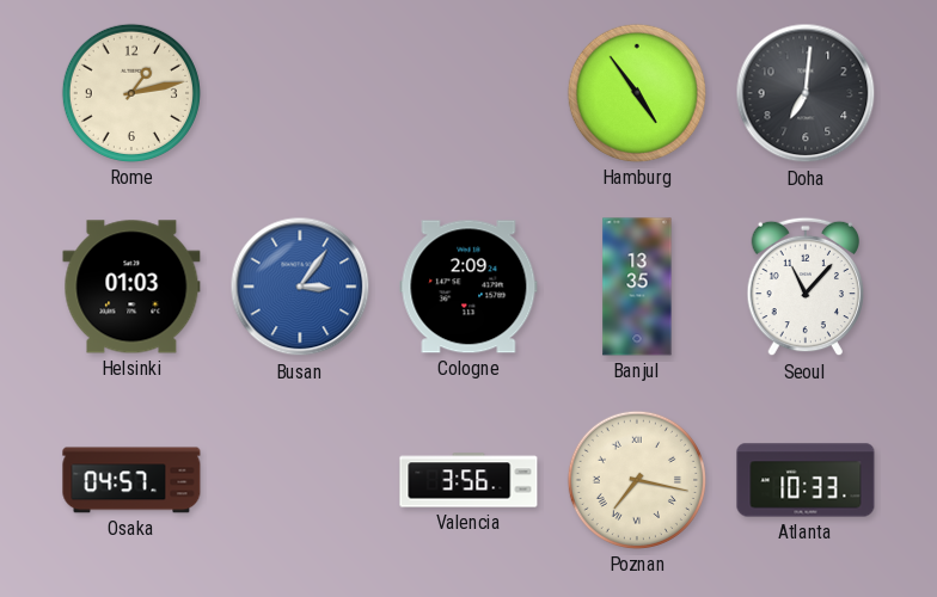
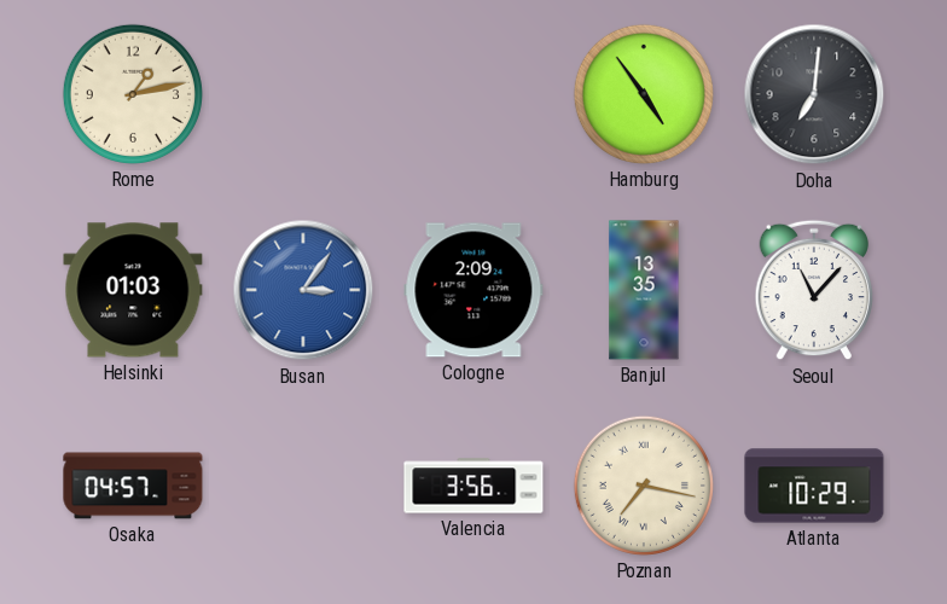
Atlanta: 10:33 -> 10:29 (814, 486)
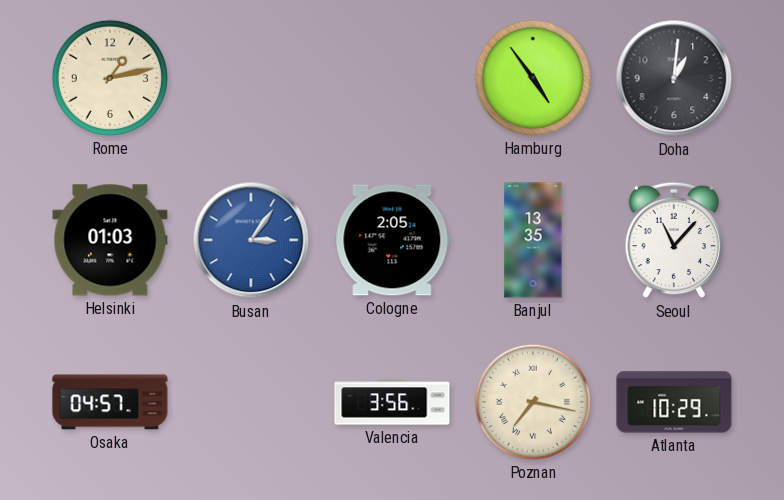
Doha: 7:01 -> 1:01 (674, 78)
Cologne: 2:09 -> 2:05 (392, 240)
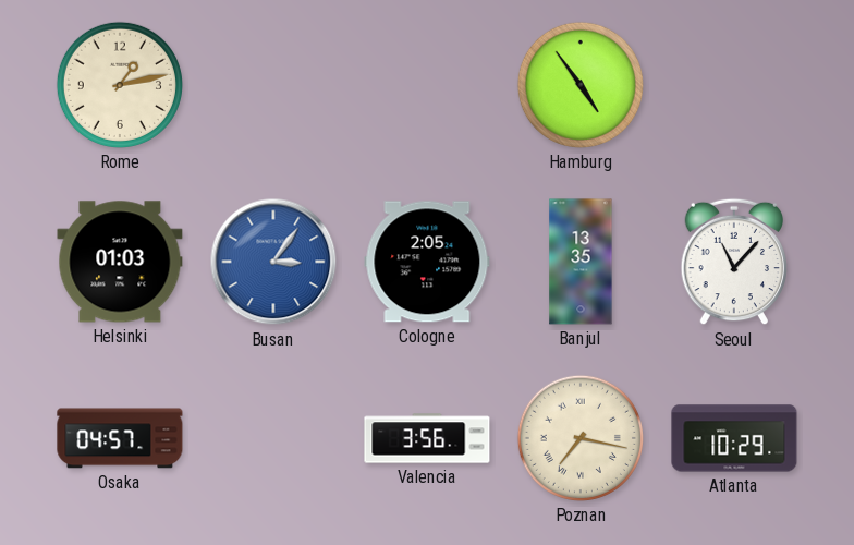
Doha: 1:01 -> none (674, 78)
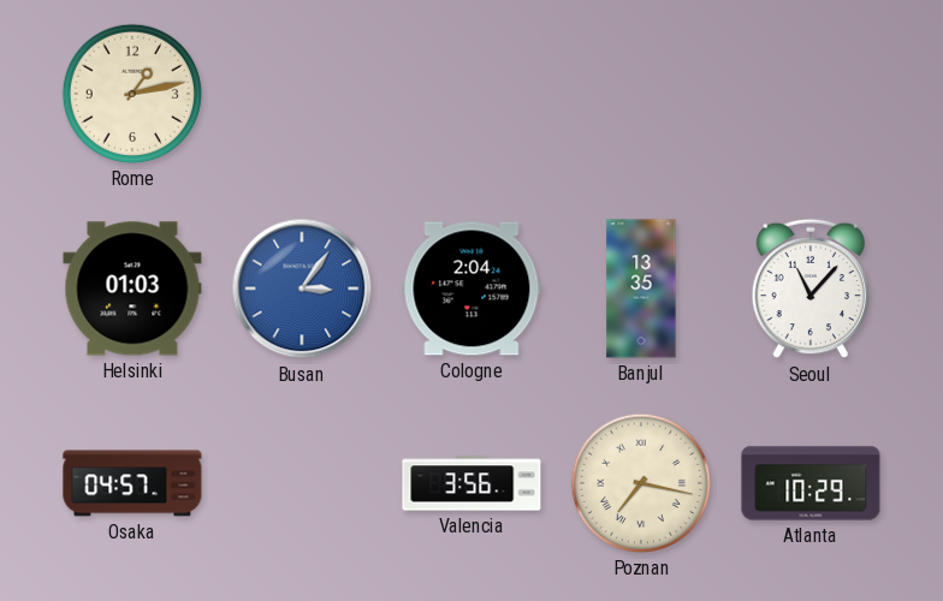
Hamburg: 4:54 -> none (581, 85)
Cologne: 2:05 -> 2:04 (471, 288)
